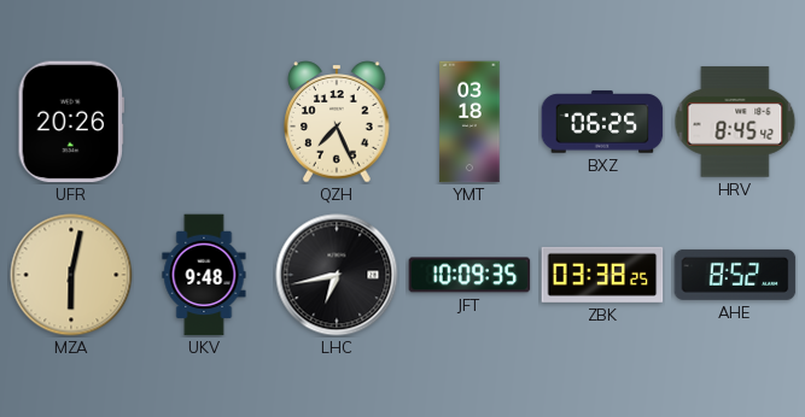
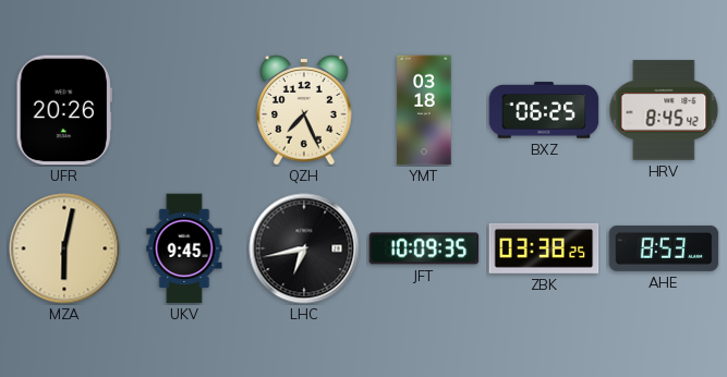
UKV: 9:48 -> 9:45 (184, 248)
AHE: 8:52 -> 8:53 (664, 248)
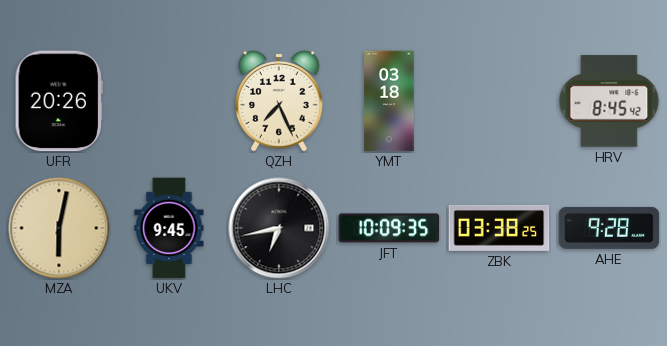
BXZ: 06:25 -> none (544, 110)
AHE: 8:53 -> 9:28 (609, 228)
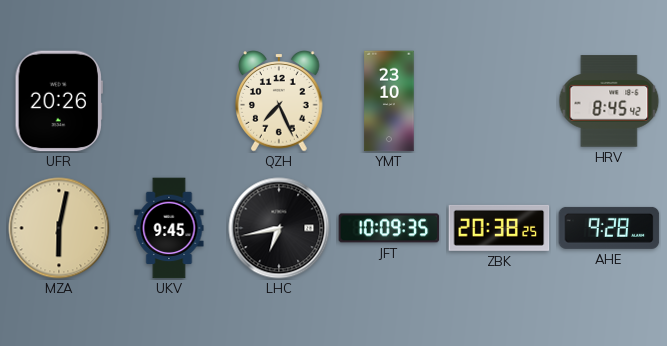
YMT: 03:18 -> 23:10 (389, 101)
ZBK: 03:38 -> 20:38 (499, 228)
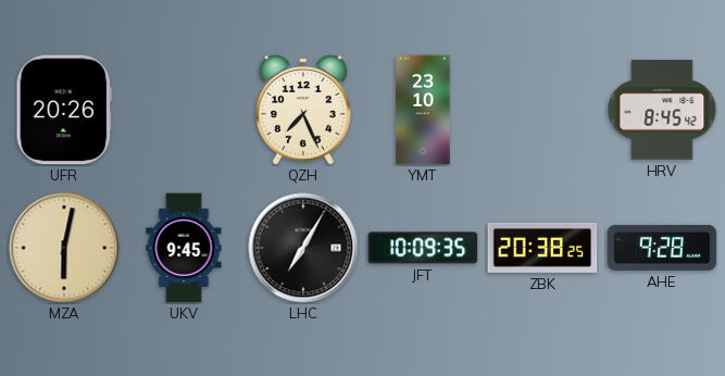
LHC: 6:43 -> 7:05 (303, 248)
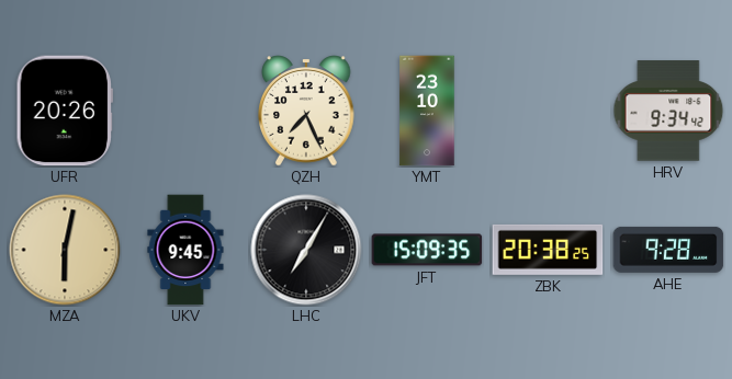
HRV: 8:45 -> 9:34 (668, 111)
JFT: 10:09 -> 15:09 (427, 250)
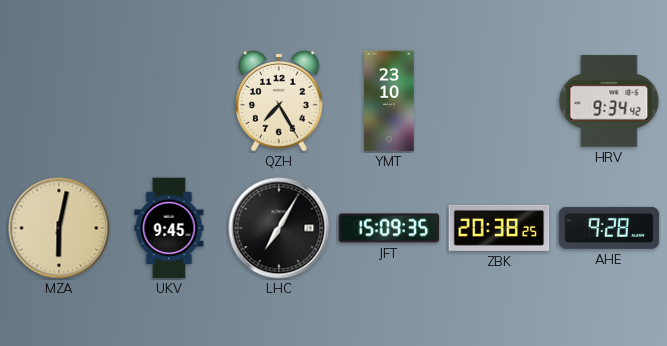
UFR: 20:26 -> none (65, 111)
QZH: 7:26 -> 7:25 (279, 101)
